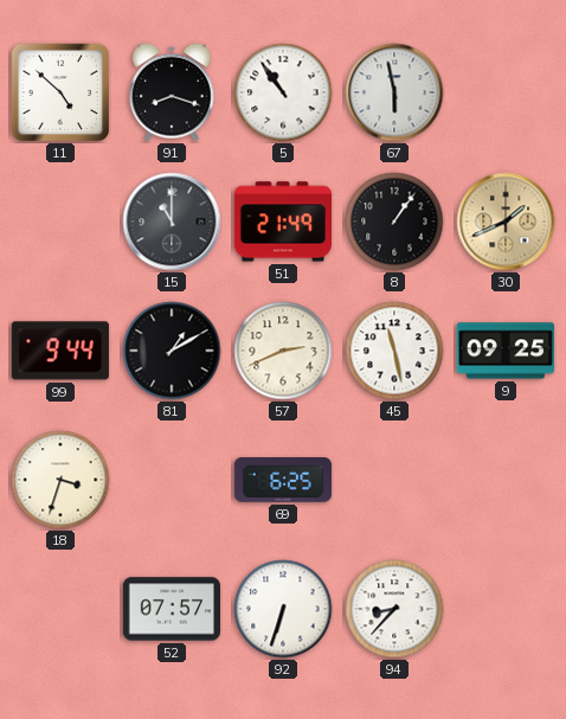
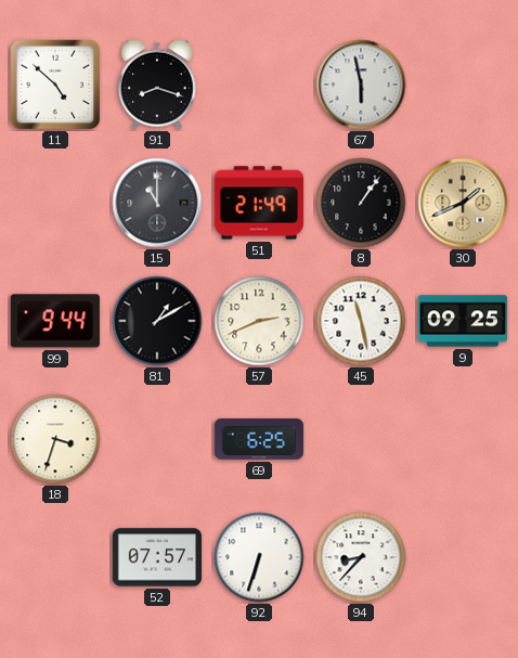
5: 10:54 -> none (283, 92)
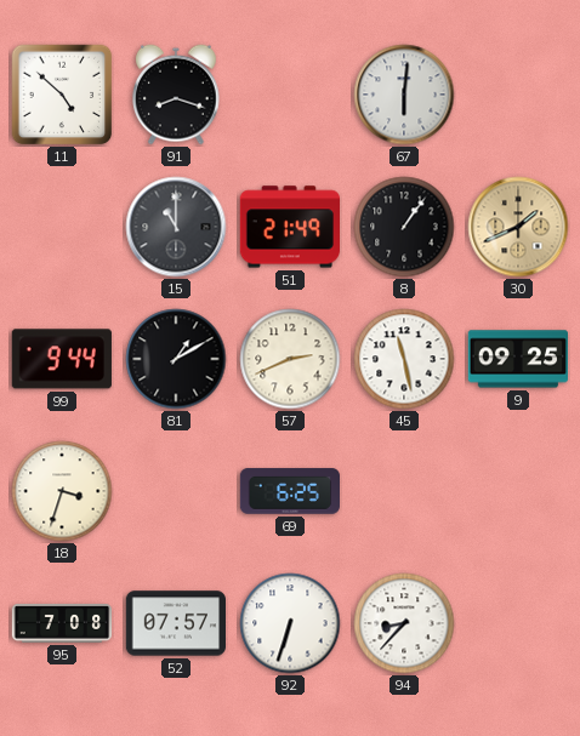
67: 5:58 -> 6:01 (404, 95)
95: none -> 7:08 (62, 624)
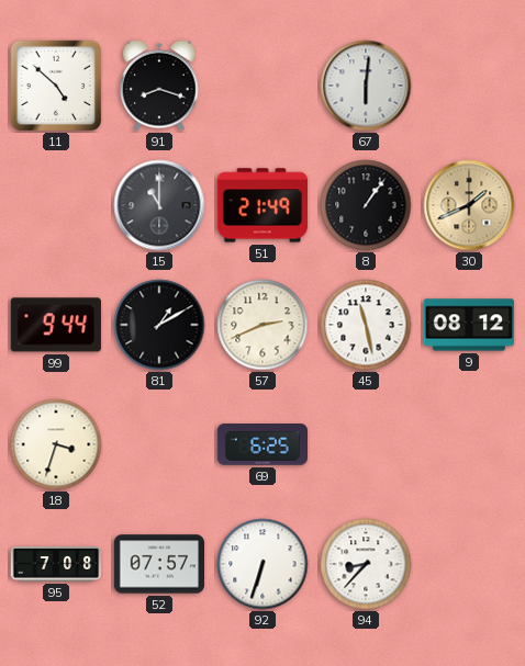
9: 09:25 -> 08:12 (469, 325)
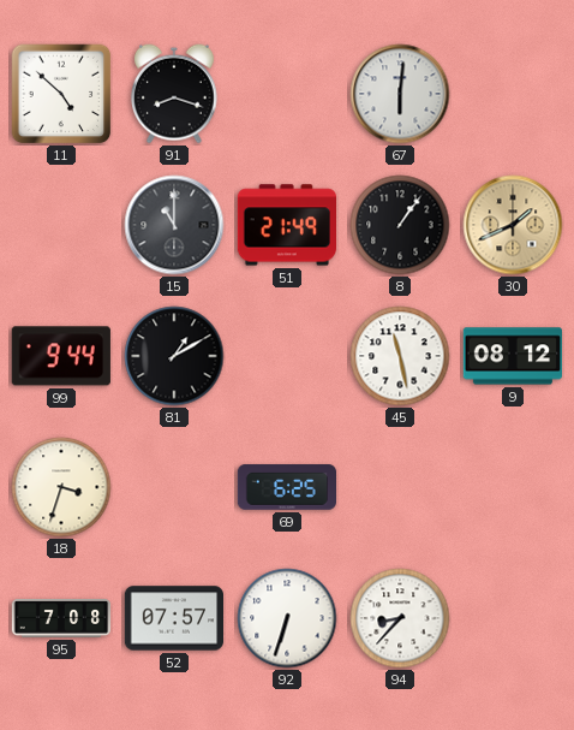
57: 2:41 -> none (262, 325)
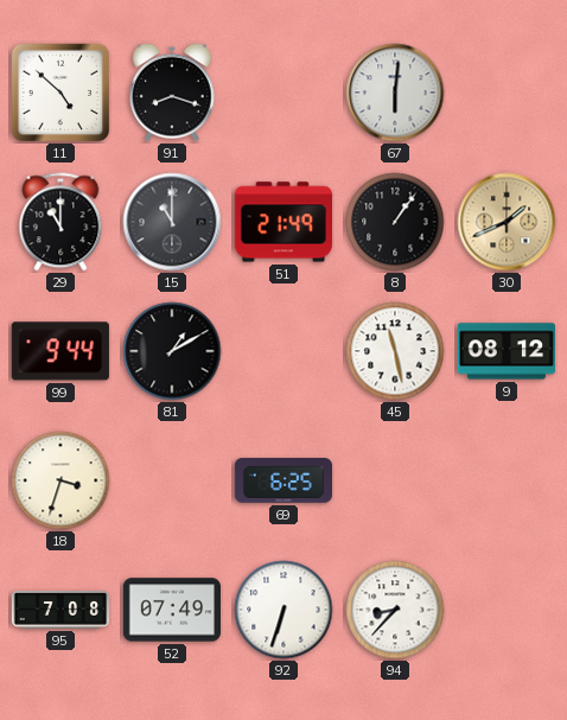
29: none -> 11:00 (60, 222)
52: 07:57 -> 07:49 (171, 610)
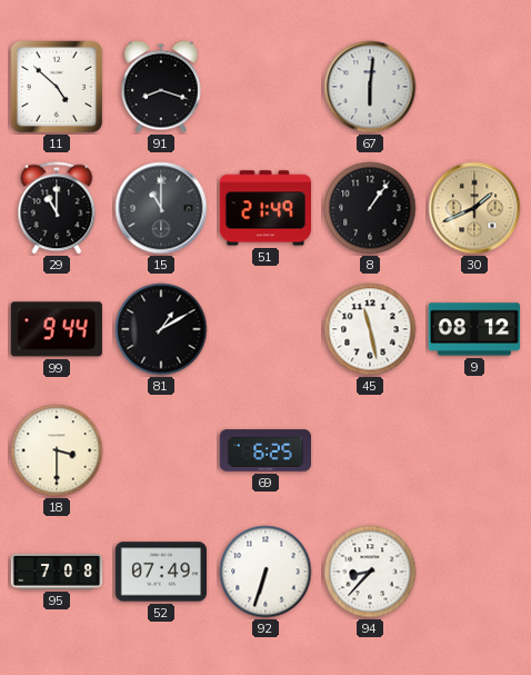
18: 3:33 -> 3:30 (57, 450)
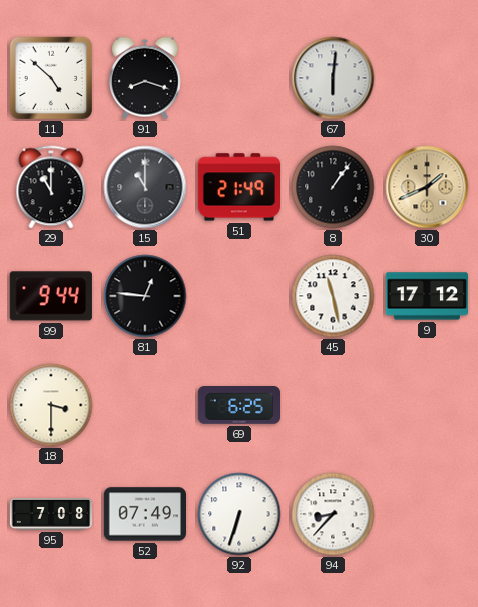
81: 1:10 -> 12:46 (145, 296)
9: 08:12 -> 17:12 (427, 296)
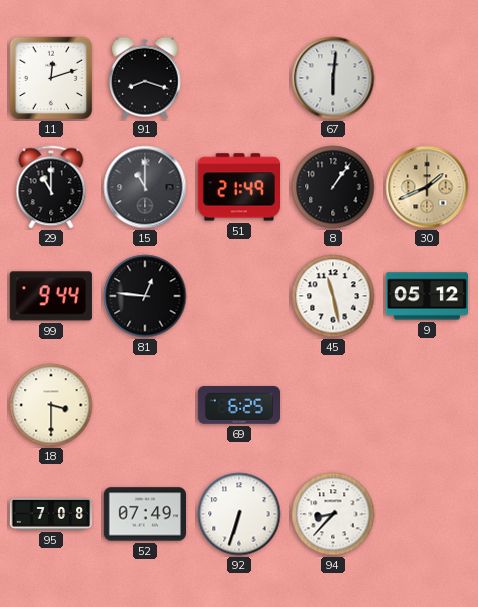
11: 4:52 -> 12:12 (51, 78)
9: 17:12 -> 05:12 (427, 296)
